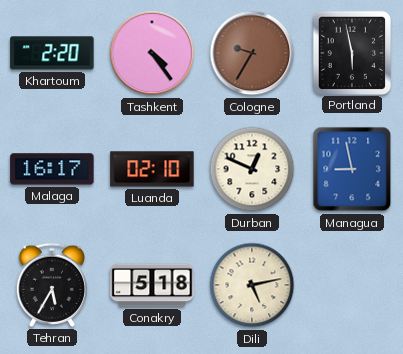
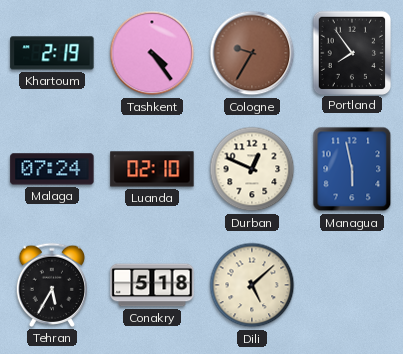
Khartoum: 2:20 -> 2:19 (52, 53)
Portland: 5:58 -> 7:54 (351, 52)
Malaga: 16:17 -> 07:24 (52, 169)
Managua: 8:58 -> 5:58 (352, 169)
Dili: 5:13 -> 5:08 (252, 285)
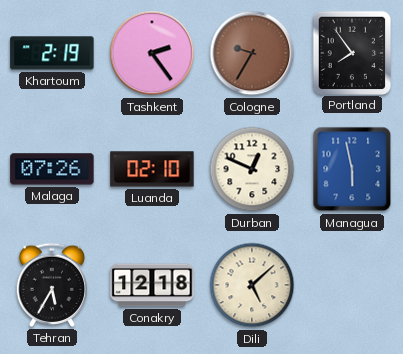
Tashkent: 4:24 -> 2:24 (152, 53)
Malaga: 07:24 -> 07:26 (52, 169)
Conakry: 5:18 -> 12:18 (152, 285)
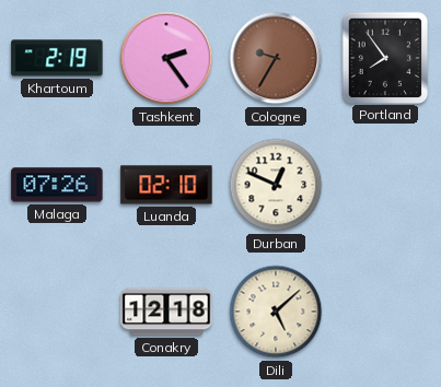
Managua: 5:58 -> none (352, 169)
Tehran: 5:35 -> none (51, 285)
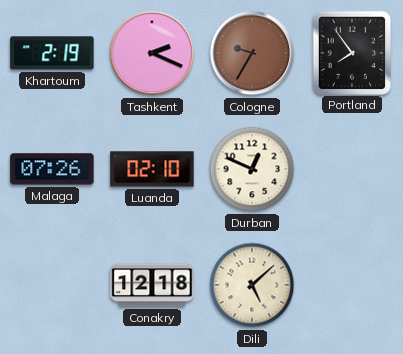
Tashkent: 2:24 -> 2:19 (152, 53)
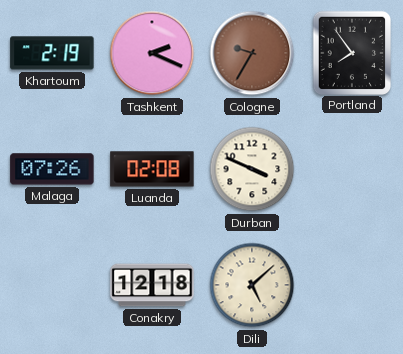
Luanda: 02:10 -> 02:08 (152, 169)
Durban: 12:49 -> 3:49 (252, 169)
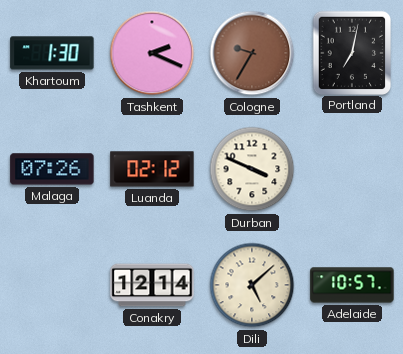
Khartoum: 2:19 -> 1:30 (52, 53)
Portland: 7:54 -> 7:02 (351, 52)
Luanda: 02:08 -> 02:12 (152, 169)
Conakry: 12:18 -> 12:14 (152, 285)
Adelaide: none -> 10:57 (352, 285)
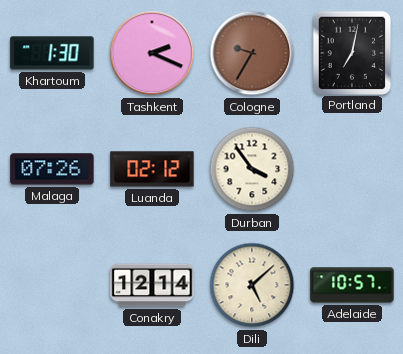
Durban: 3:49 -> 3:54 (252, 169)
